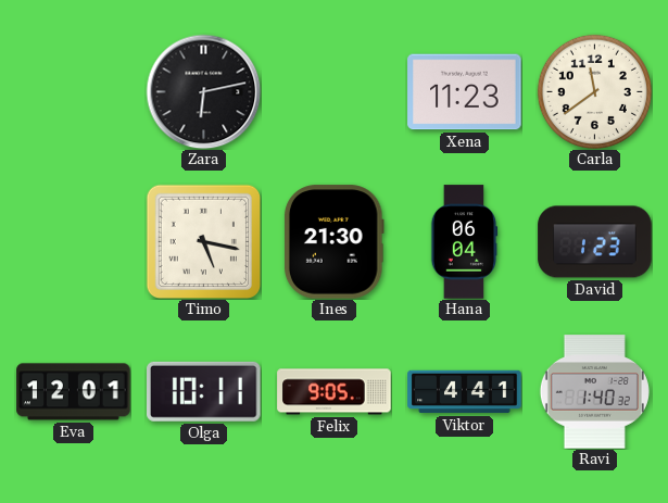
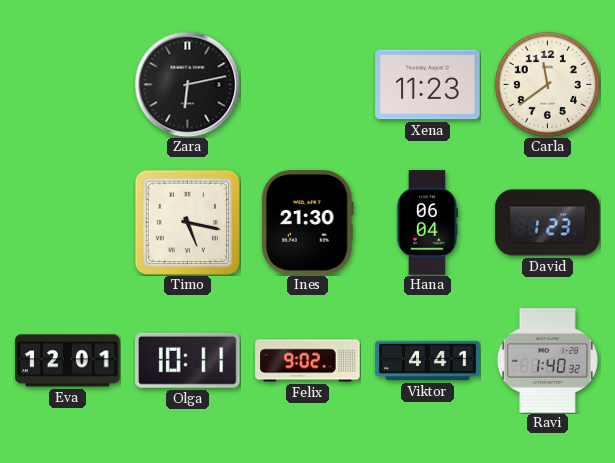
Felix: 9:05 -> 9:02 (308, 361)
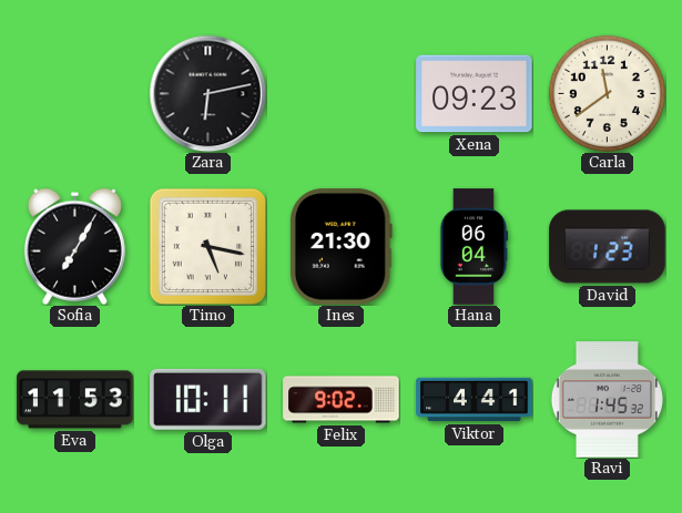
Xena: 11:23 -> 09:23 (475, 94)
Sofia: none -> 7:05 (74, 246)
Eva: 12:01 -> 11:53 (75, 400)
Ravi: 1:40 -> 1:45 (607, 400)
